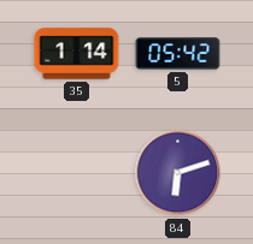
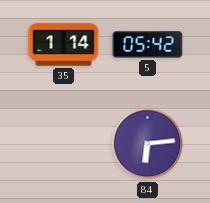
84: 6:12 -> 6:14 (148, 144)
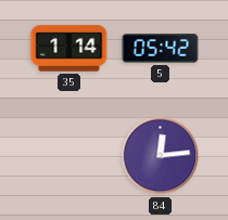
84: 6:14 -> 12:14 (161, 156)
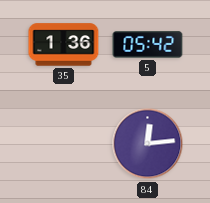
35: 1:14 -> 1:36 (64, 45)
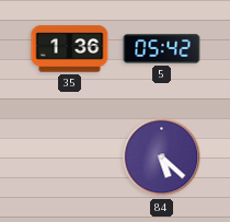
84: 12:14 -> 5:22 (162, 157)
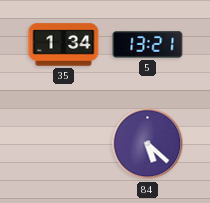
35: 1:36 -> 1:34 (64, 45)
5: 05:42 -> 13:21 (148, 45)
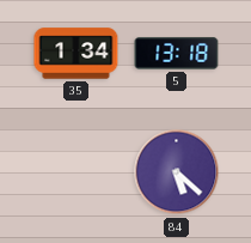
5: 13:21 -> 13:18 (177, 54)
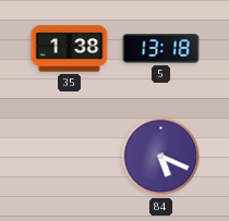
35: 1:34 -> 1:38 (70, 49)
84: 5:22 -> 5:19 (161, 157)
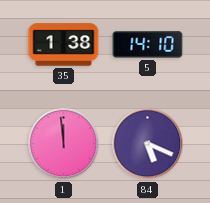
5: 13:18 -> 14:10 (148, 45)
1: none -> 11:59 (64, 144)
